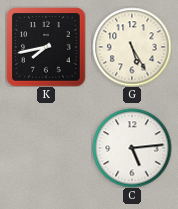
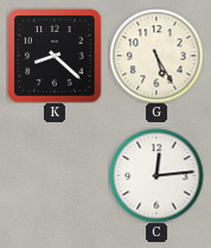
K: 7:43 -> 8:22 (55, 56)
C: 5:14 -> 12:14 (156, 176)
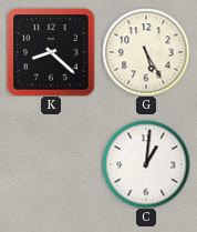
C: 12:14 -> 1:01 (146, 164)
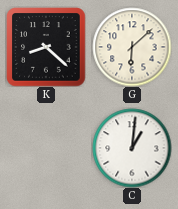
G: 5:25 -> 6:08 (132, 47)
